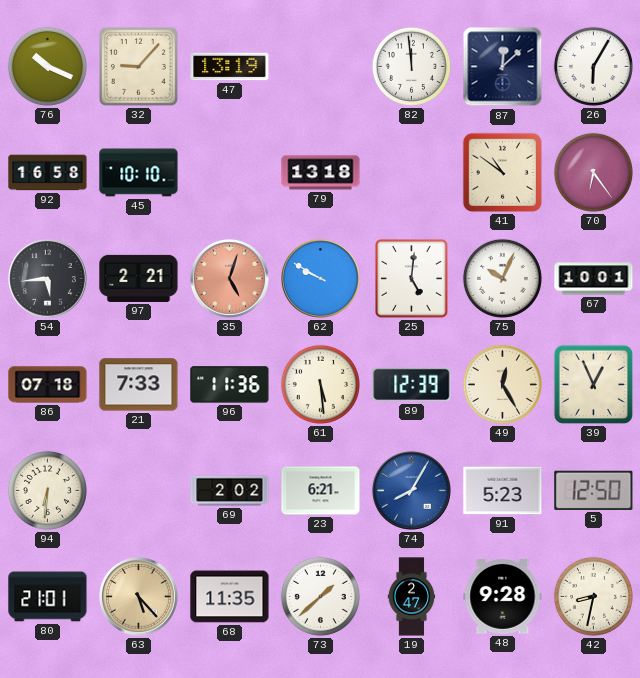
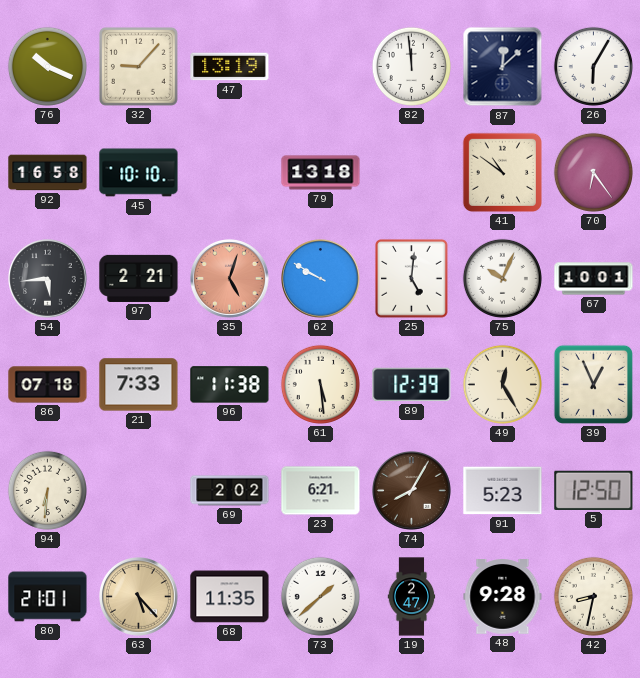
96: 11:36 -> 11:38 (230, 385)
74 dial: blue -> brown (412, 491)
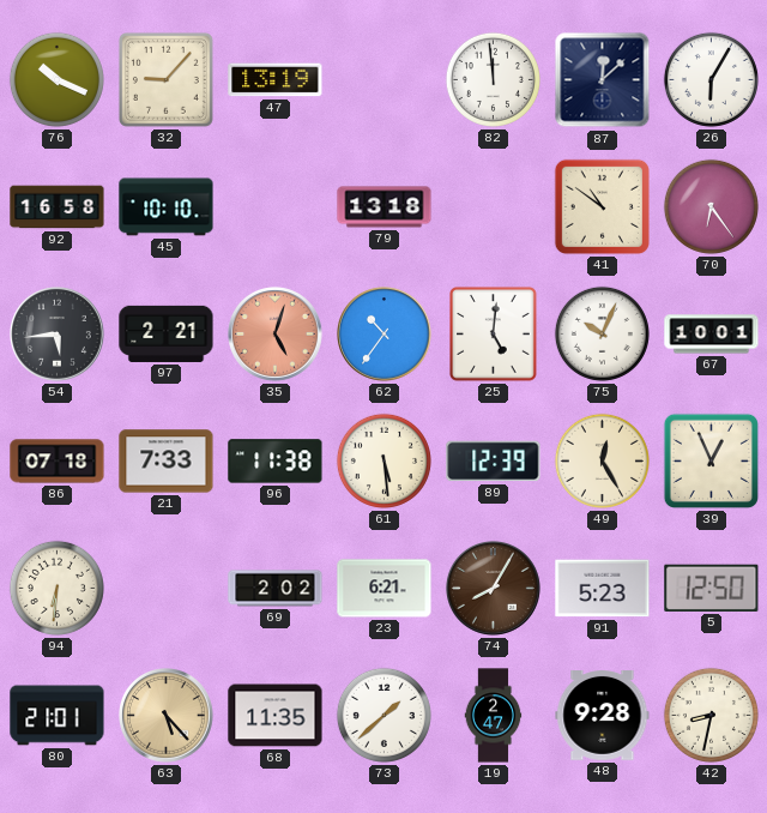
62: 9:50 -> 10:36 (385, 335)
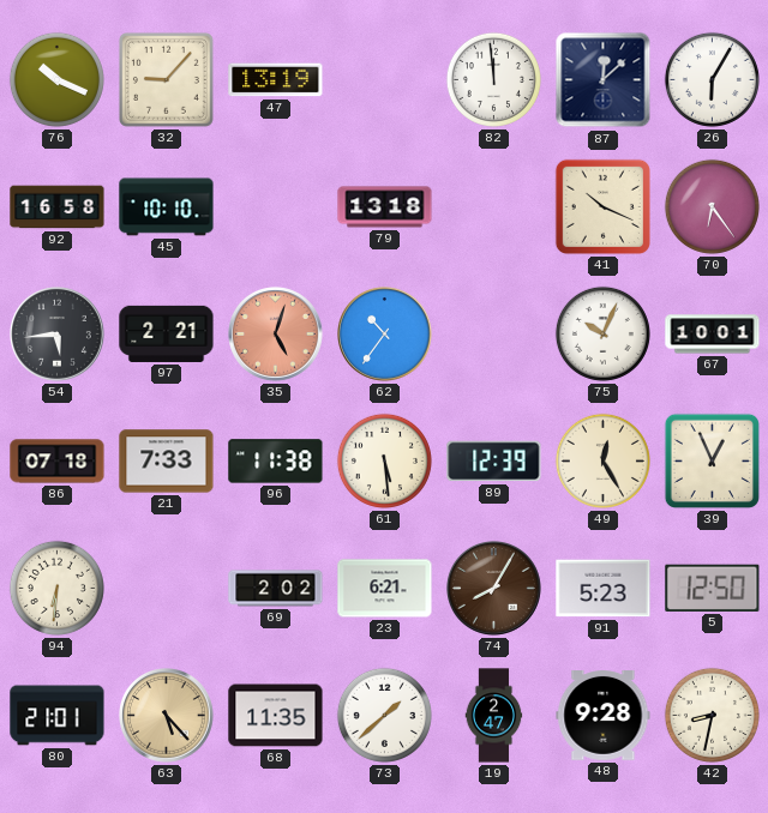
41: 10:51 -> 10:19 (602, 206)
25: 5:01 -> none (494, 335)
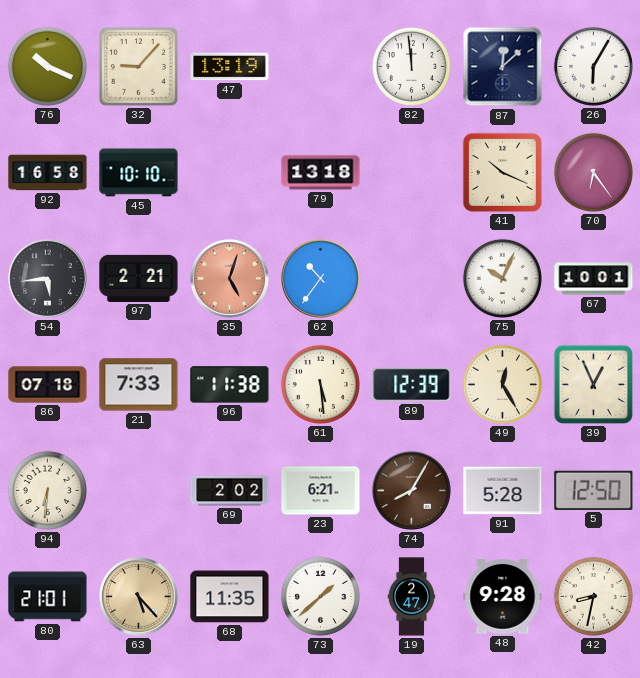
91: 5:23 -> 5:28 (503, 491)
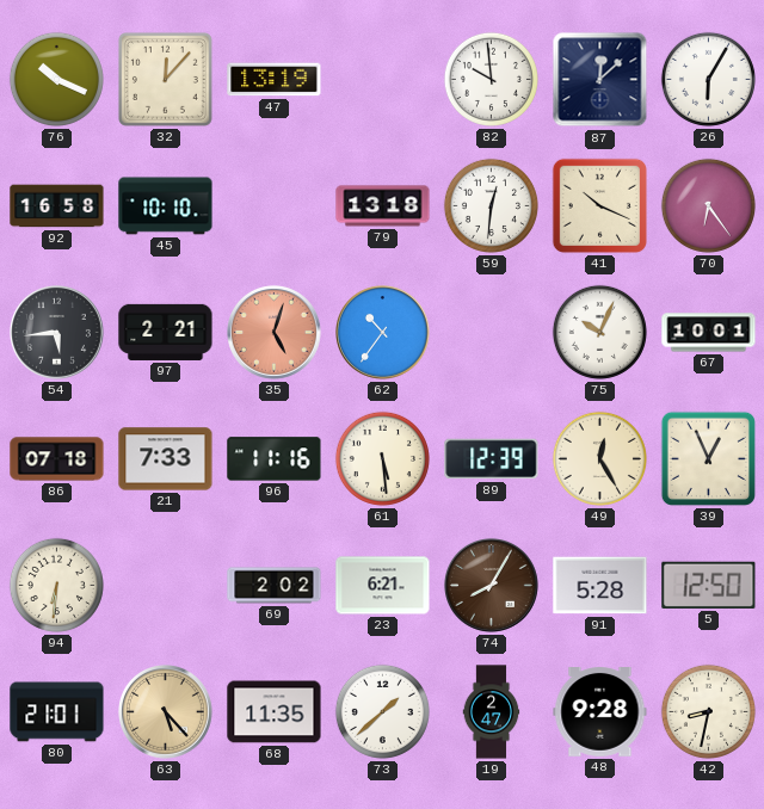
32: 9:07 -> 12:07 (165, 79)
82: 11:59 -> 9:59 (491, 79)
59: none -> 12:31 (491, 205)
96: 11:38 -> 11:16 (275, 459)
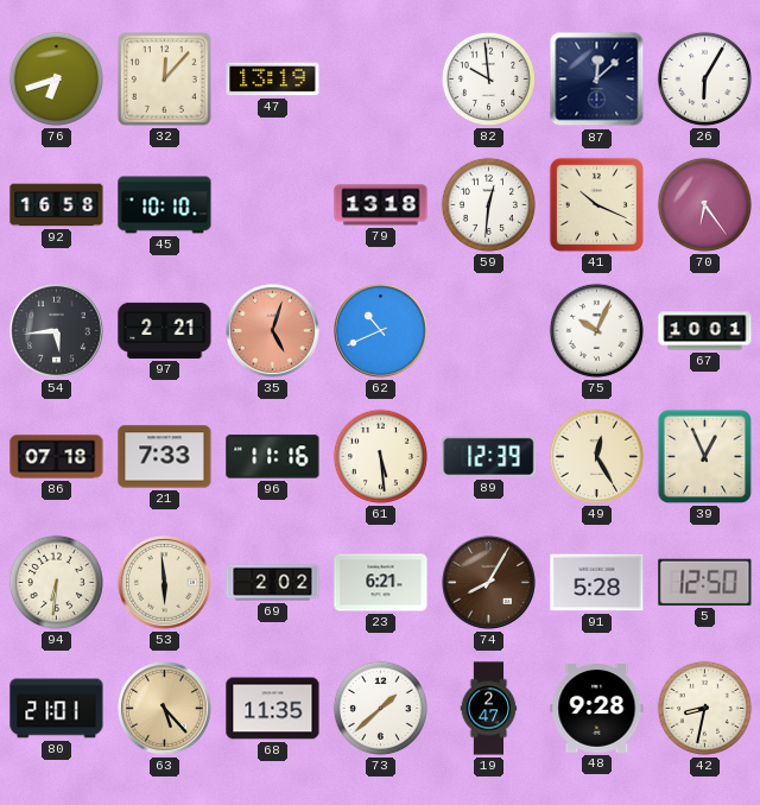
76: 10:19 -> 6:42 (56, 78)
62: 10:36 -> 10:41 (381, 331)
53: none -> 5:59 (165, 583)
